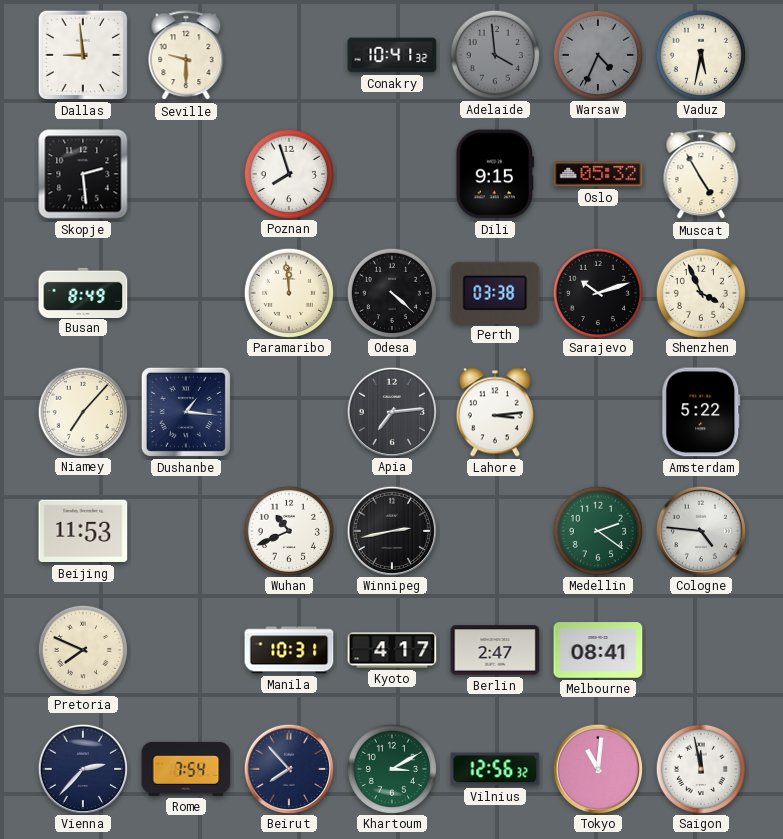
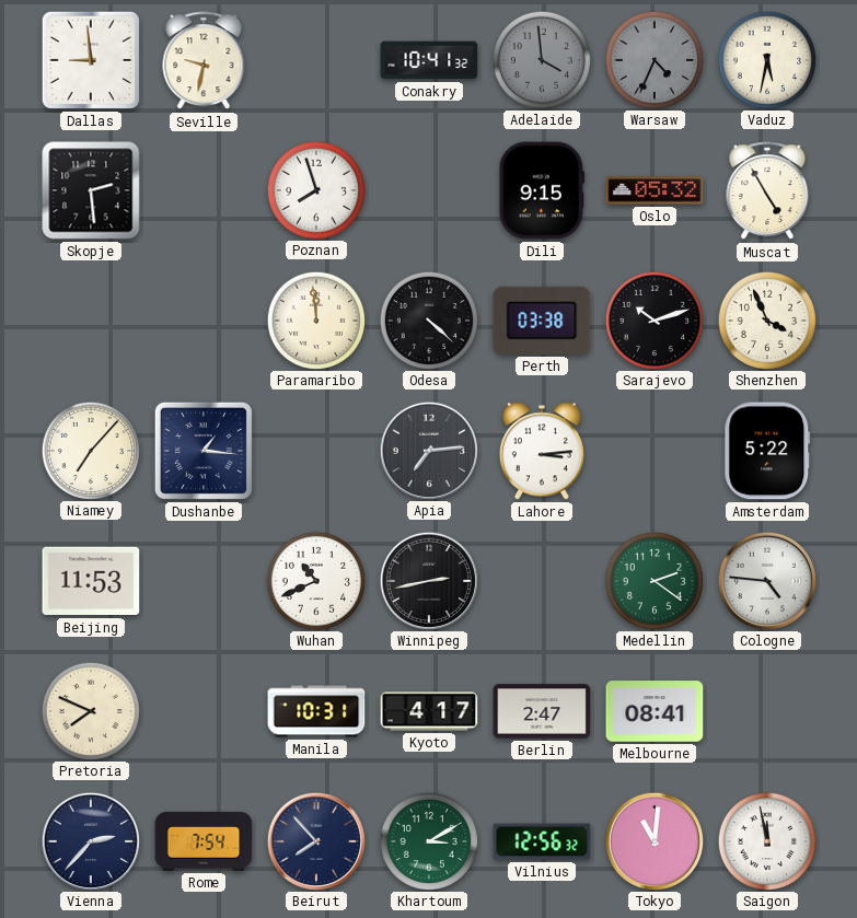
Seville: 9:30 -> 9:32 (204, 61)
Busan: 8:49 -> none (83, 292)
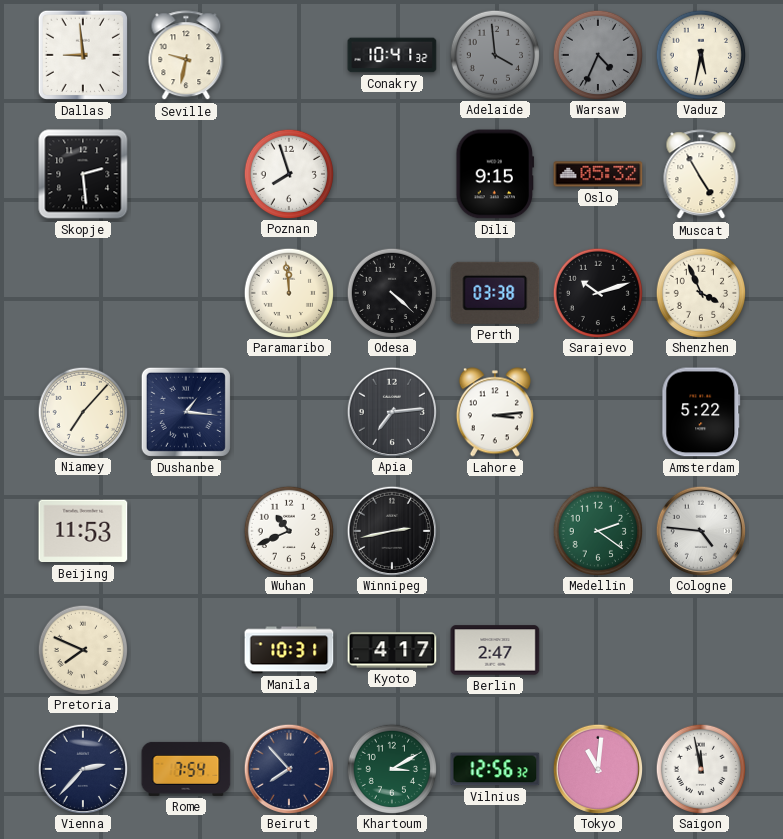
Melbourne: 08:41 -> none (655, 711)
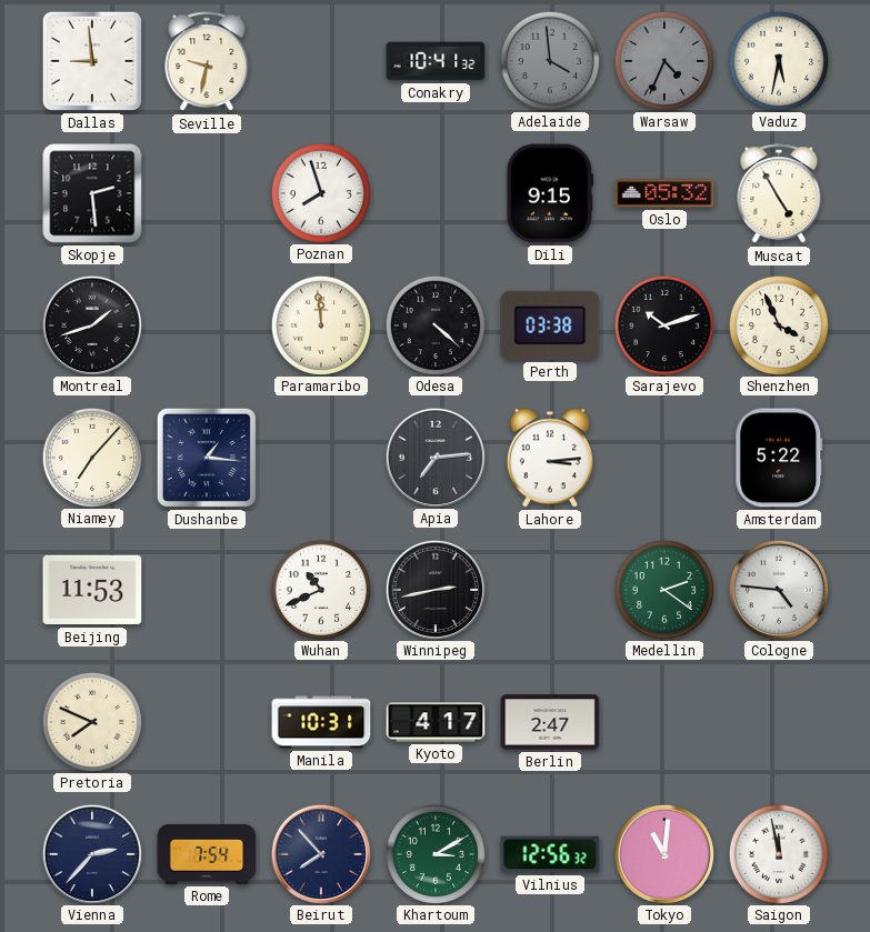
Montreal: none -> 1:42 (91, 324)
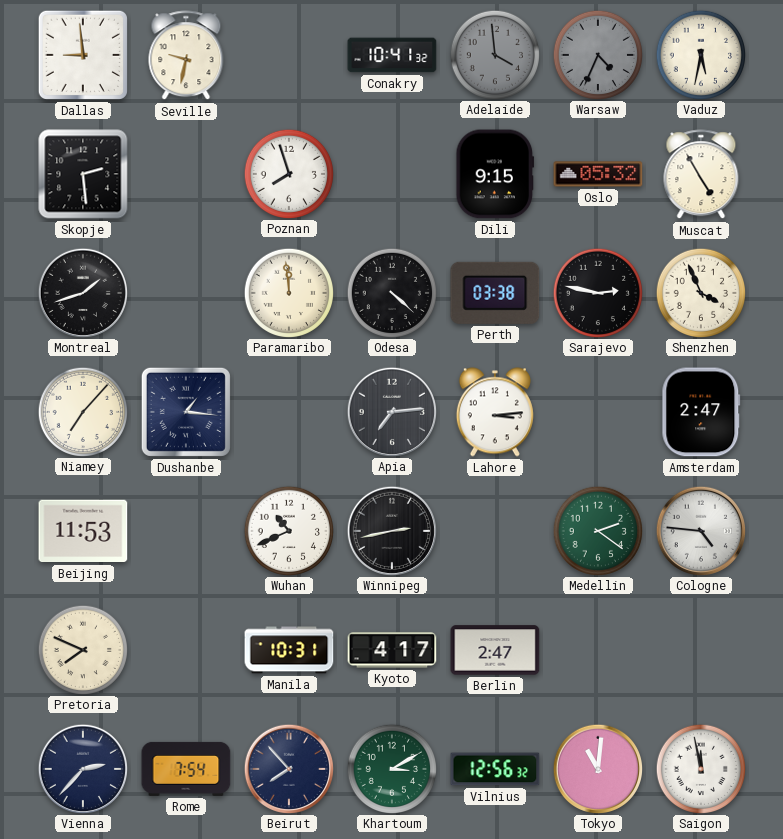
Sarajevo: 10:12 -> 2:47 (597, 292)
Amsterdam: 5:22 -> 2:47 (701, 412)
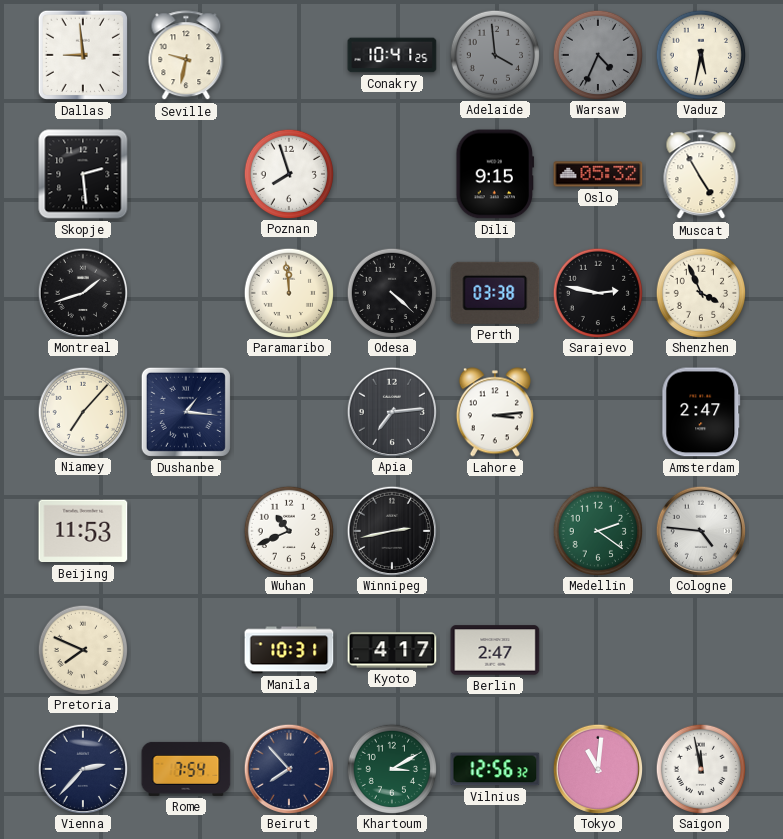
Conakry: 10:41:32 -> 10:41:25 (392, 55)
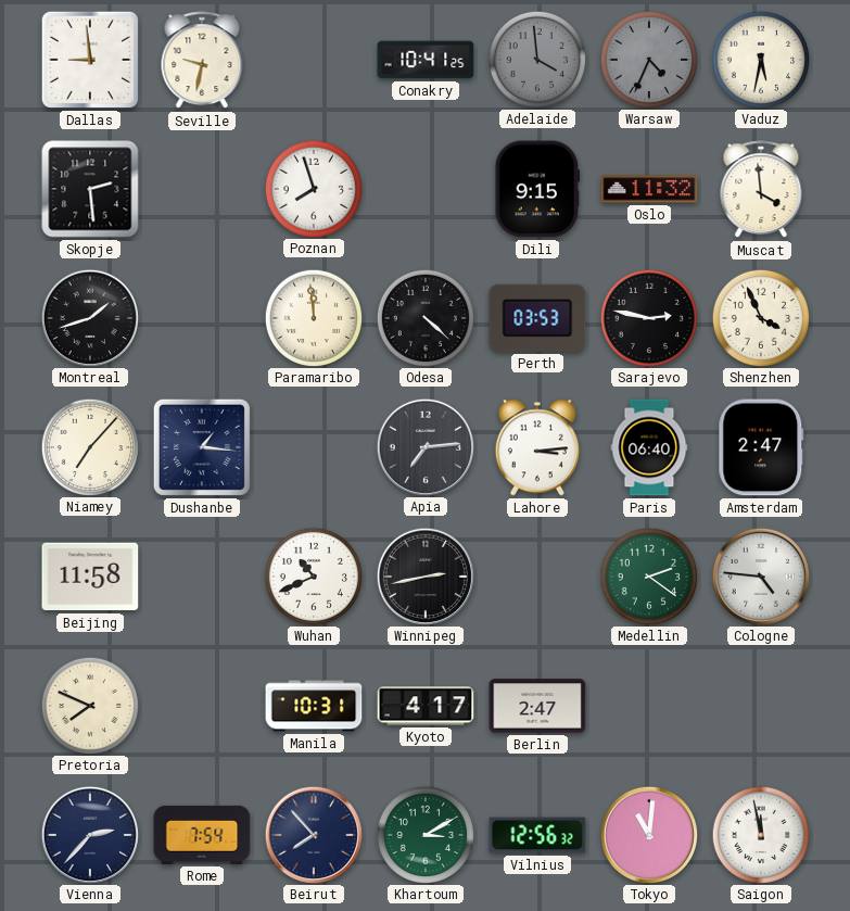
Oslo: 05:32 -> 11:32 (649, 189)
Muscat: 4:55 -> 3:59 (761, 190)
Perth: 03:38 -> 03:53 (537, 318)
Paris: none -> 06:40 (649, 447)
Beijing: 11:53 -> 11:58 (90, 577)
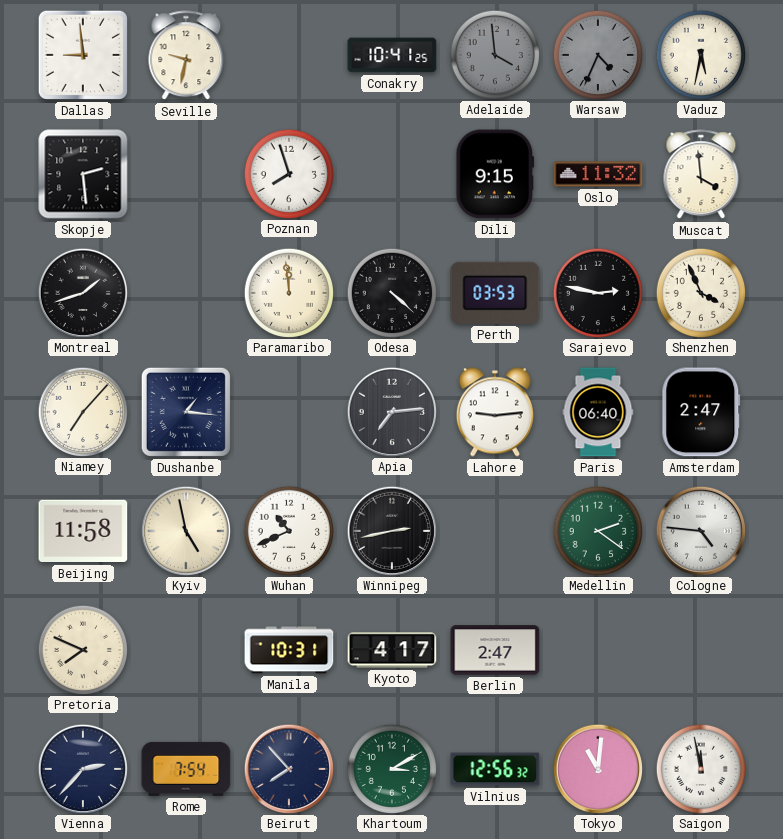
Lahore: 3:14 -> 9:14 (495, 412)
Kyiv: none -> 4:58 (185, 530)
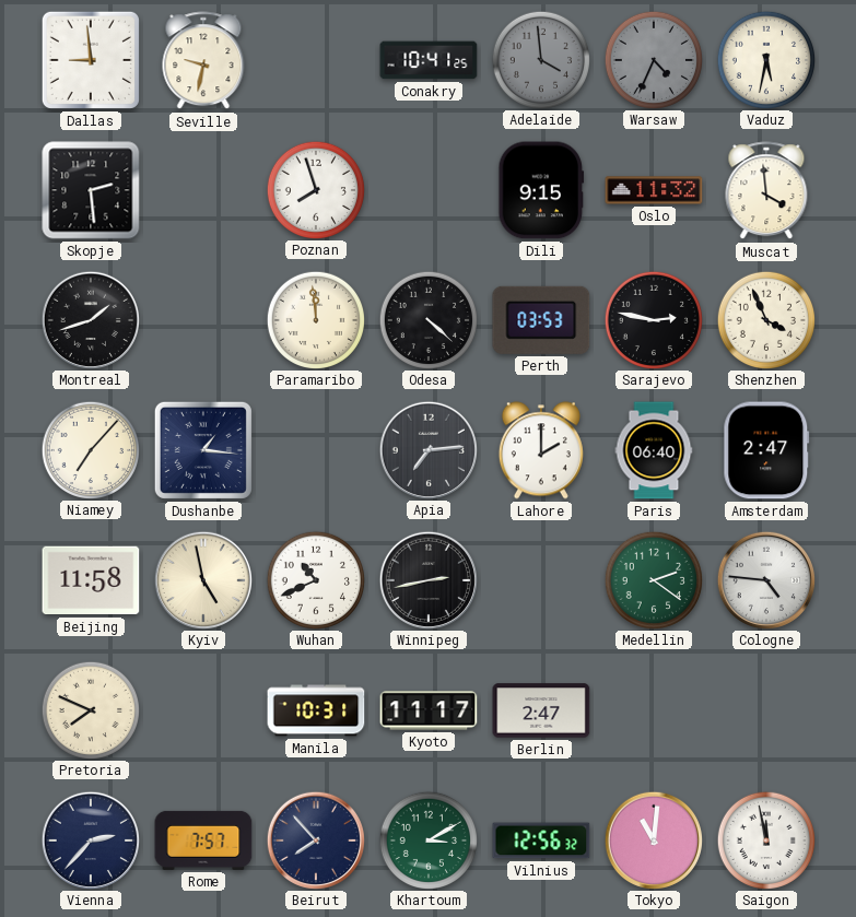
Lahore: 9:14 -> 2:00 (541, 450)
Kyoto: 4:17 -> 11:17 (429, 710)
Rome: 7:54 -> 7:57 (203, 840)
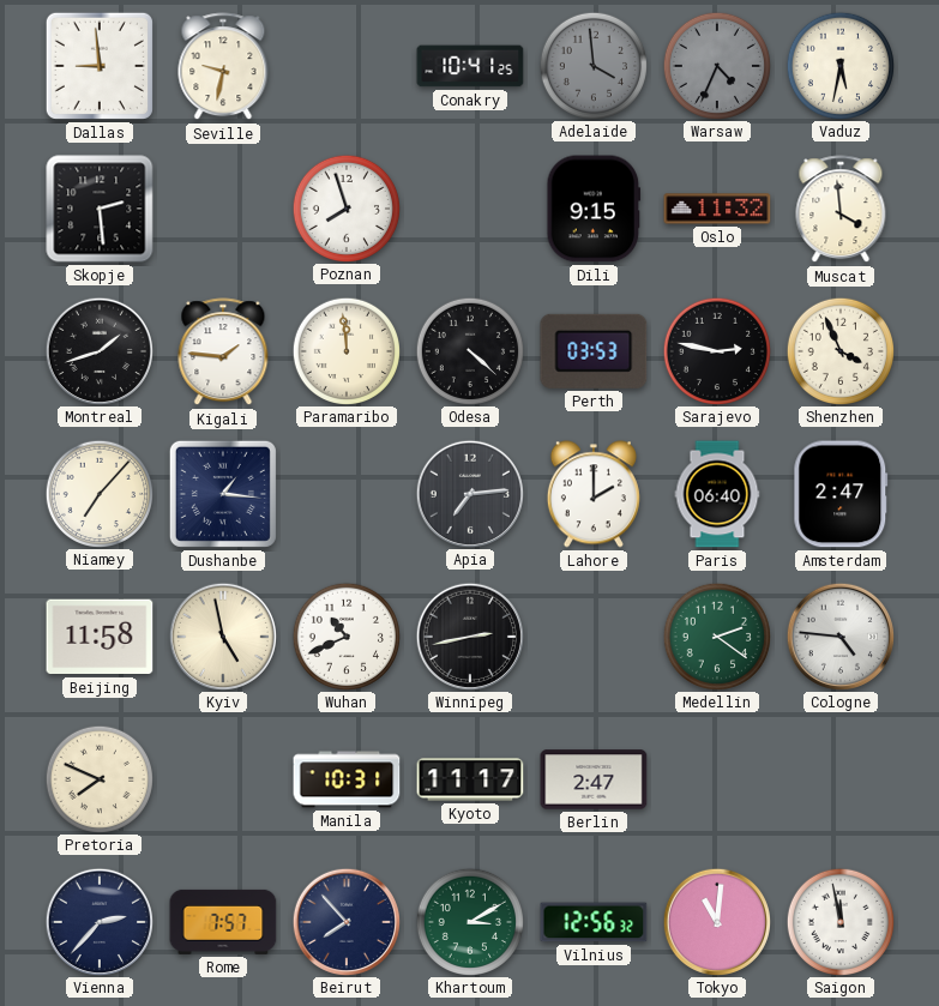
Kigali: none -> 1:46 (223, 353)
